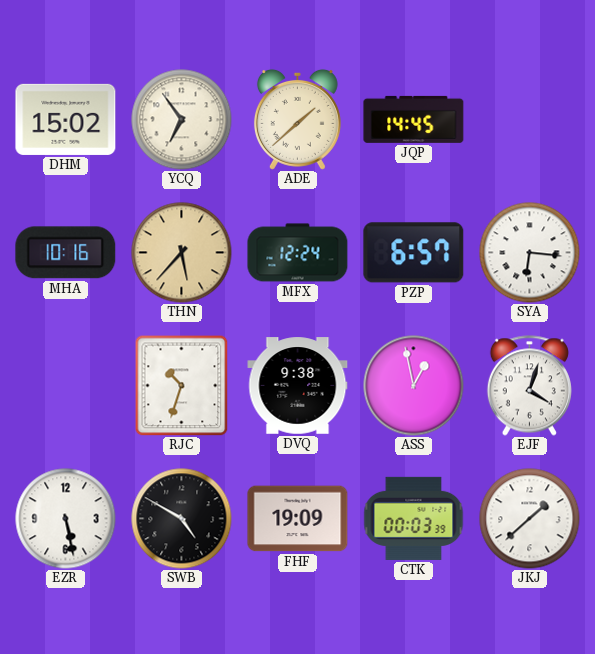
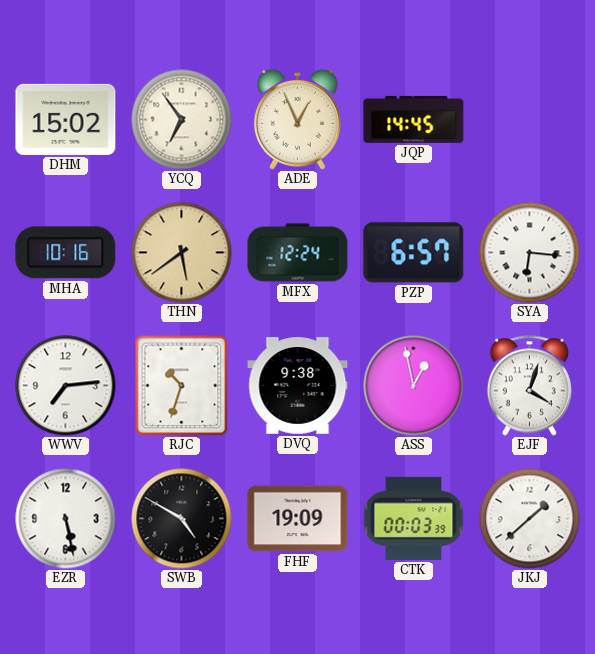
ADE: 1:38 -> 12:56 (297, 119)
THN: 5:37 -> 5:39 (182, 253)
WWV: none -> 7:14 (66, 386)
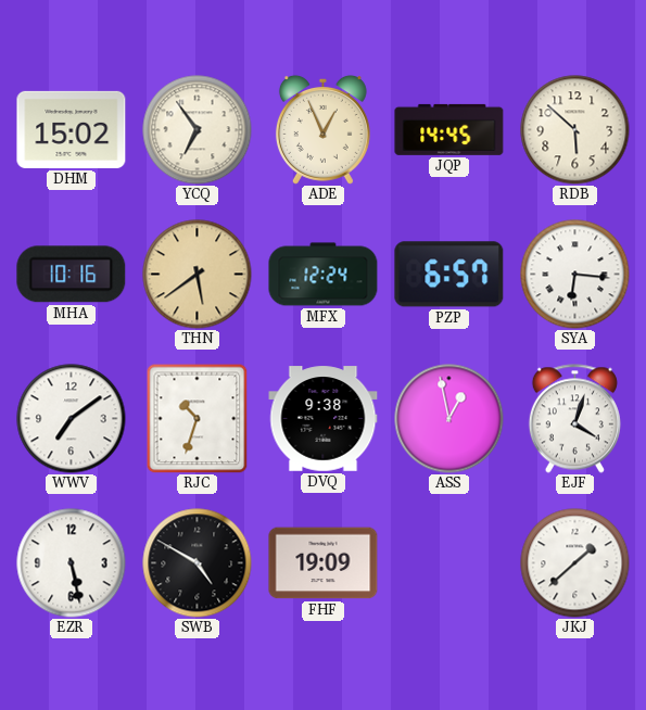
RDB: none -> 5:52 (575, 130)
WWV: 7:14 -> 7:09 (72, 419)
CTK: 00:03 -> none (414, 518)
